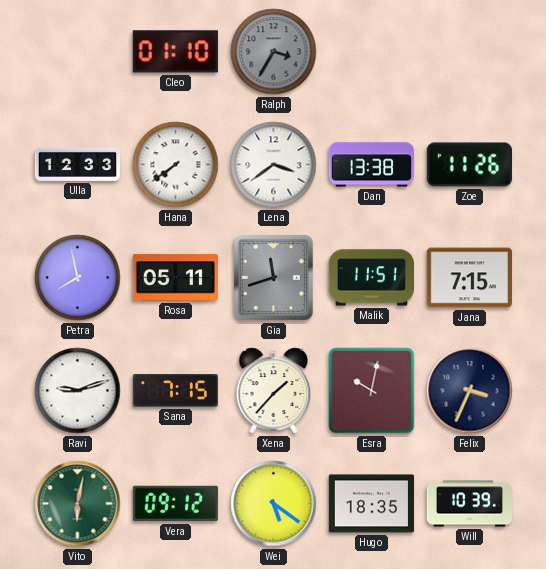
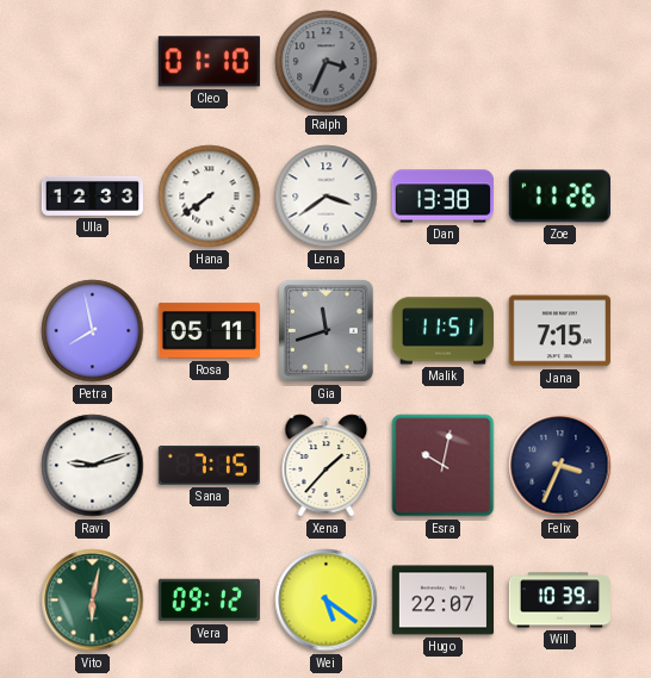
Ralph: 3:35 -> 3:34 (327, 62)
Hugo: 18:35 -> 22:07 (442, 601)
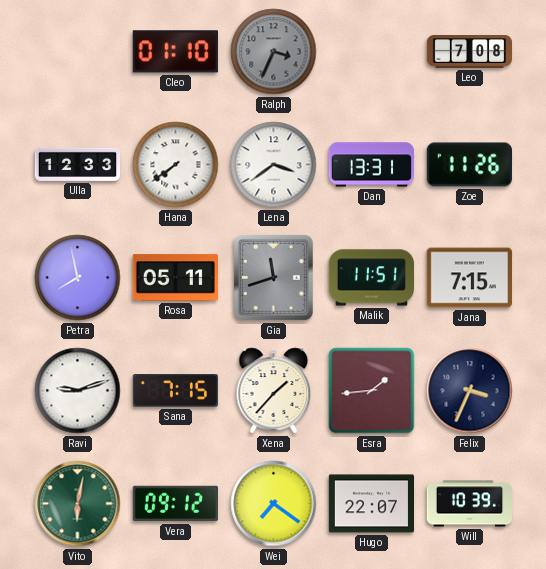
Leo: none -> 7:08 (470, 52)
Dan: 13:38 -> 13:31 (371, 165)
Esra: 10:02 -> 1:44 (372, 391)
Wei: 5:21 -> 7:21 (274, 504)
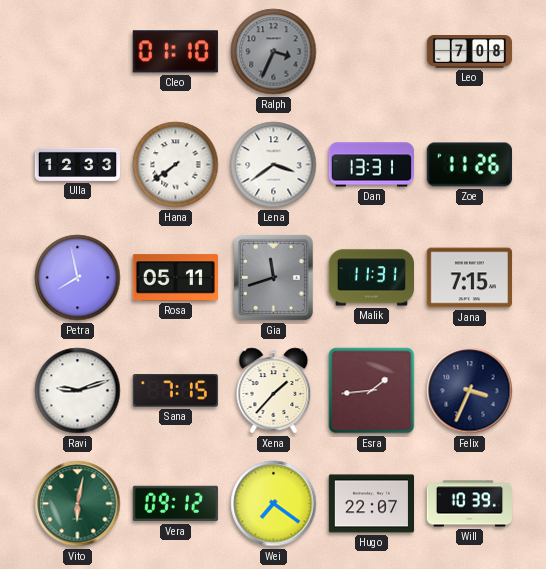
Malik: 11:51 -> 11:31 (371, 278)
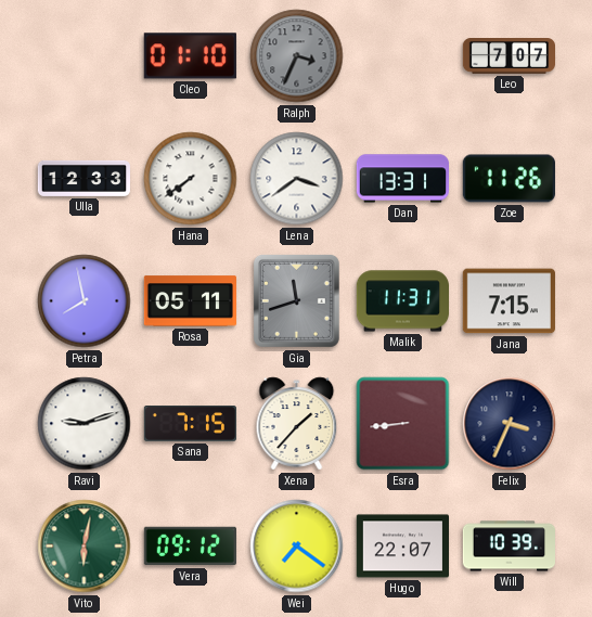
Leo: 7:08 -> 7:07 (510, 56)
Esra: 1:44 -> 8:44 (403, 424)
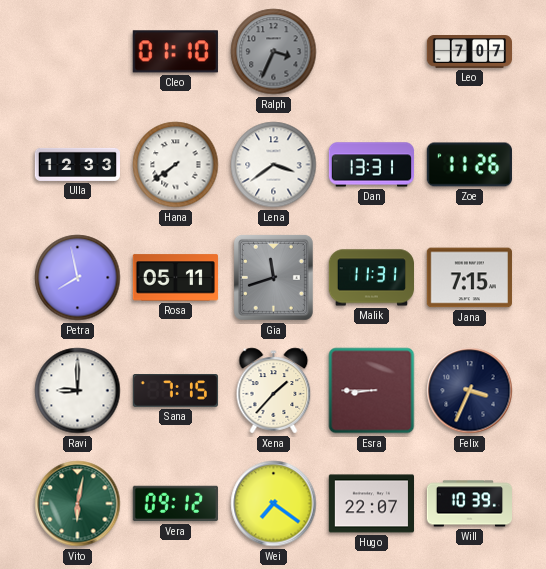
Ravi: 9:12 -> 9:00 (78, 391)
Esra: 8:44 -> 8:45 (372, 391)
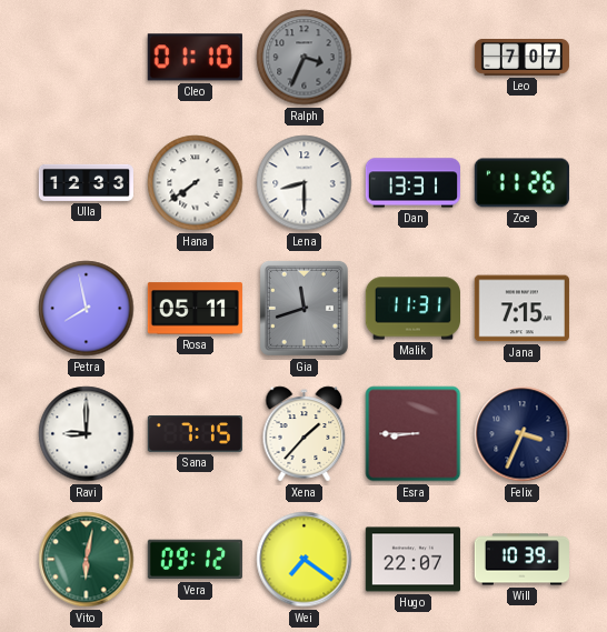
Lena: 3:39 -> 8:30 (305, 183)
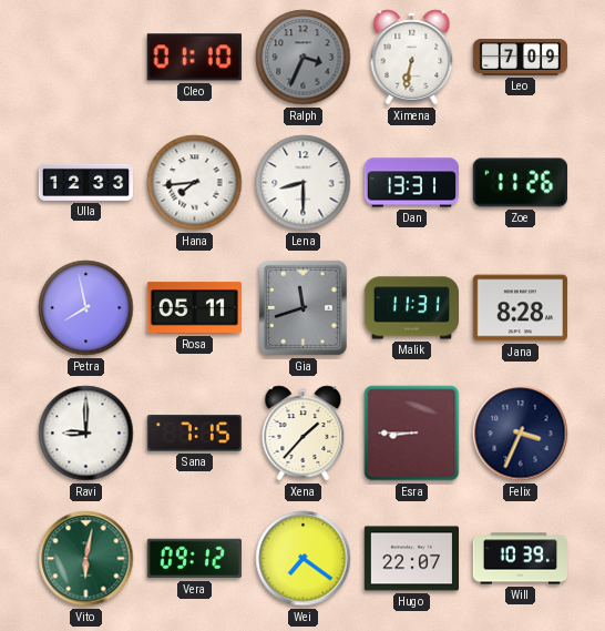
Ximena: none -> 6:32 (412, 58)
Leo: 7:07 -> 7:09 (521, 58)
Hana: 7:39 -> 7:44 (195, 183)
Jana: 7:15 -> 8:28 (520, 308)
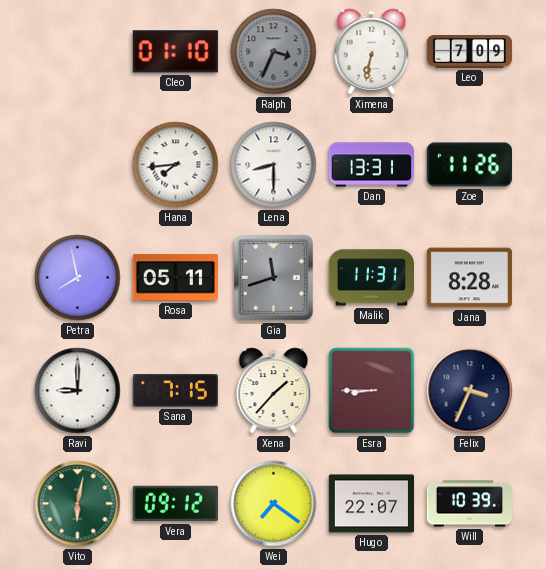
Ulla: 12:33 -> none (85, 182)
